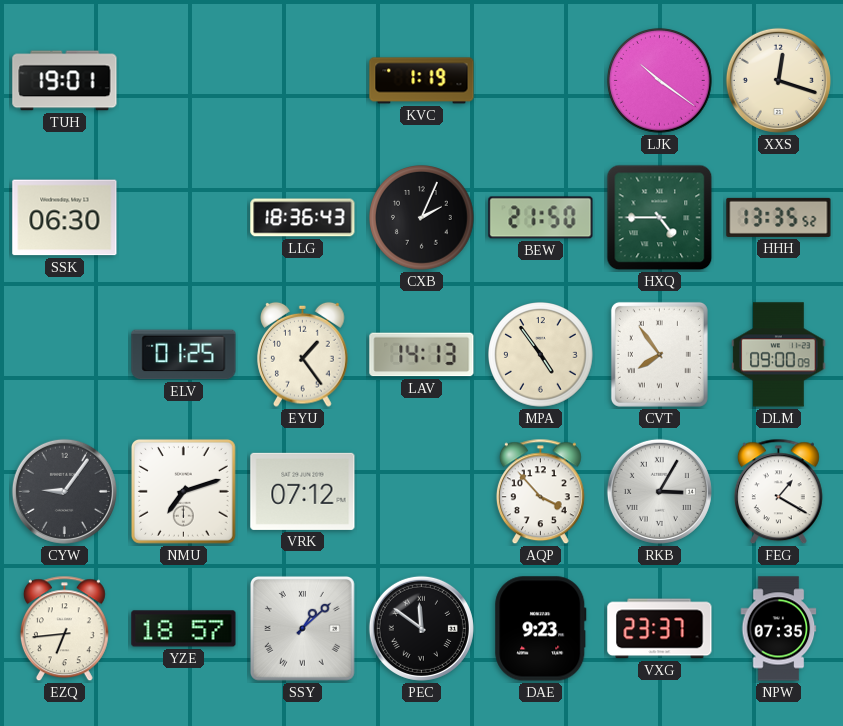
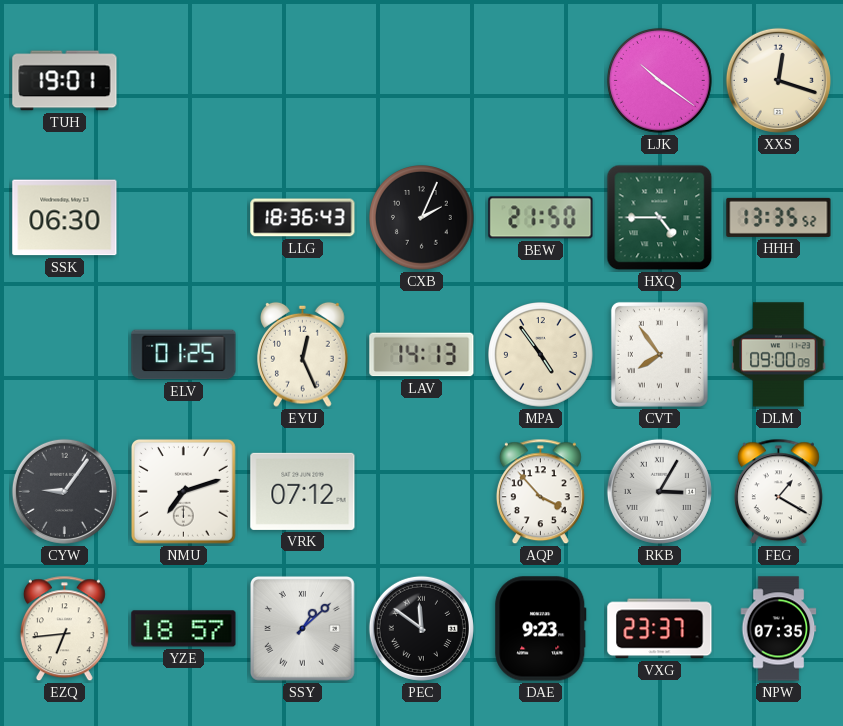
KVC: 1:19 -> none (422, 81)
EYU: 1:24 -> 12:26 (303, 354)
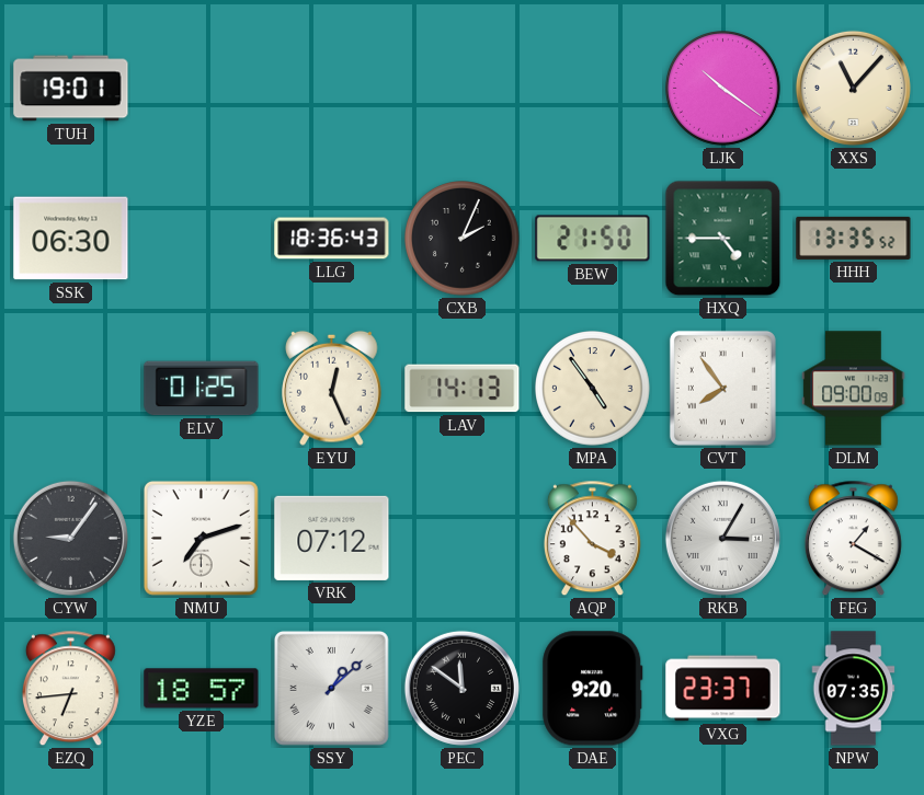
XXS: 12:18 -> 11:07 (853, 88)
DAE: 9:23 -> 9:20 (593, 689)
